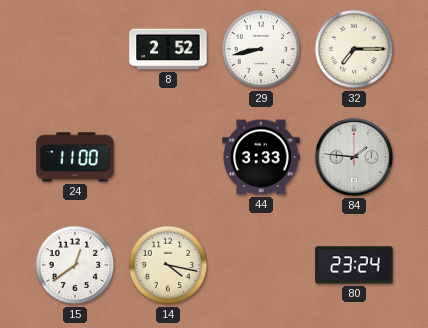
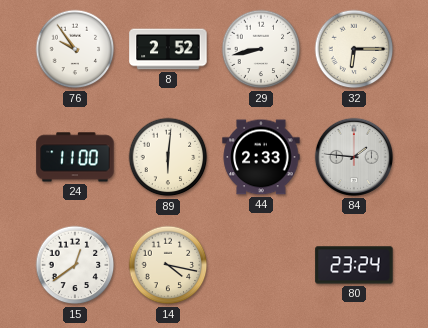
76: none -> 9:54 (75, 49)
32: 7:15 -> 6:15 (354, 49)
89: none -> 6:01 (168, 157)
44: 3:33 -> 2:33 (261, 157)
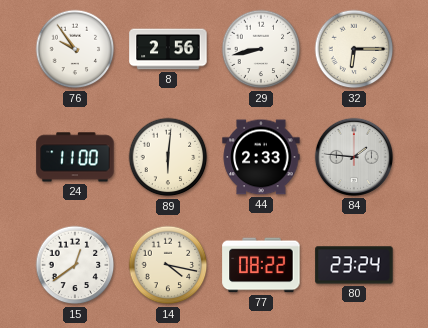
8: 2:52 -> 2:56 (168, 49)
77: none -> 08:22 (261, 265)
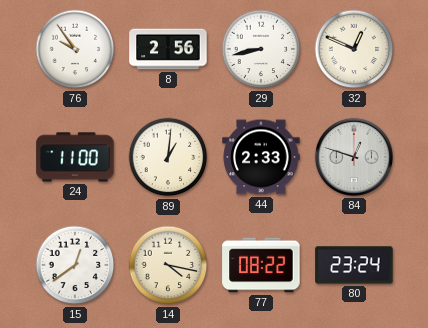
32: 6:15 -> 12:49 (354, 49)
89: 6:01 -> 1:01 (168, 157)
84: 1:46 -> 12:48 (354, 157)
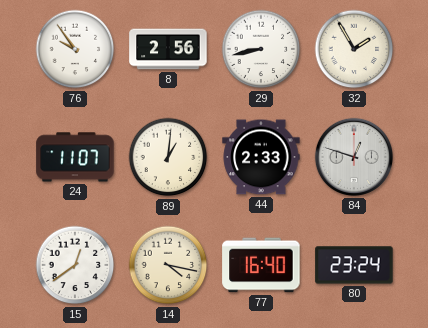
32: 12:49 -> 1:55 (354, 49)
24: 11:00 -> 11:07 (75, 157)
77: 08:22 -> 16:40 (261, 265)
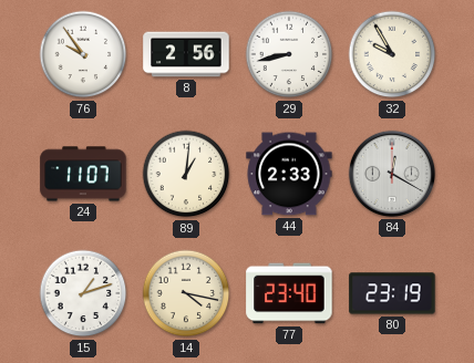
32: 1:55 -> 9:55 (392, 54)
84: 12:48 -> 12:20 (392, 174)
15: 12:39 -> 1:12 (83, 293)
77: 16:40 -> 23:40 (289, 293)
80: 23:24 -> 23:19 (392, 293)
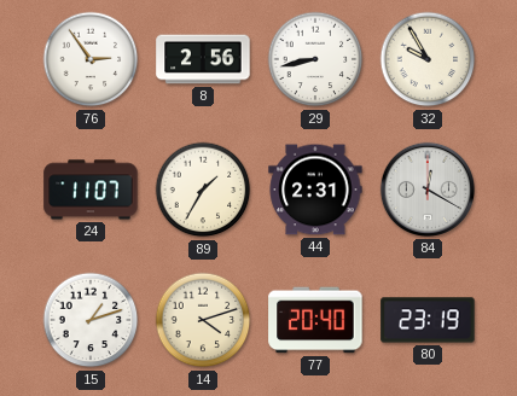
76: 9:54 -> 2:54 (91, 59)
89: 1:01 -> 1:35 (203, 190)
44: 2:33 -> 2:31 (315, 190)
14: 4:17 -> 4:12 (203, 320)
77: 23:40 -> 20:40 (315, 320)
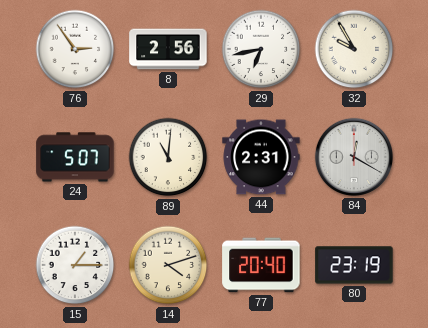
29: 8:43 -> 6:43 (261, 49)
24: 11:07 -> 5:07 (75, 157)
89: 1:35 -> 11:01 (168, 157)
15: 1:12 -> 1:15 (75, 265)
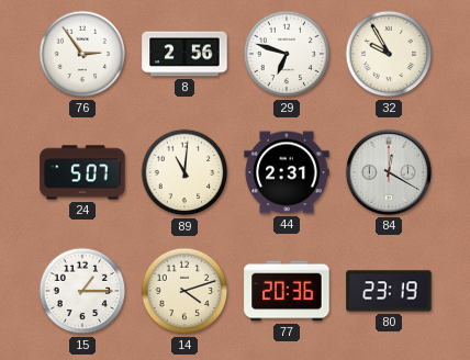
29: 6:43 -> 6:48 (287, 54)
77: 20:40 -> 20:36 (287, 291)
